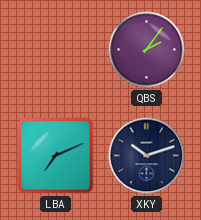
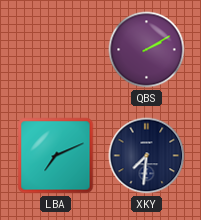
QBS: 2:06 -> 2:10 (147, 50)
XKY: 10:12 -> 7:31 (147, 156)
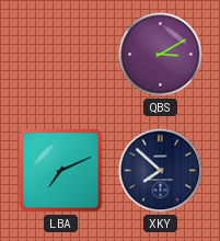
QBS: 2:10 -> 3:10 (161, 55)
XKY: 7:31 -> 7:52 (161, 171)
